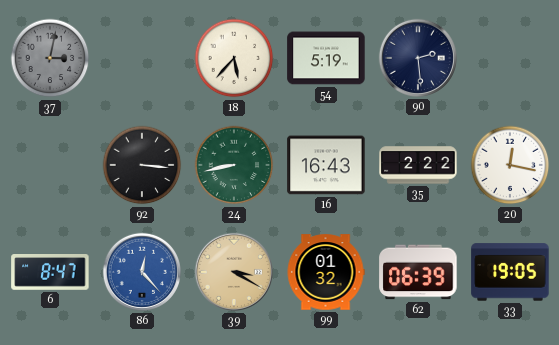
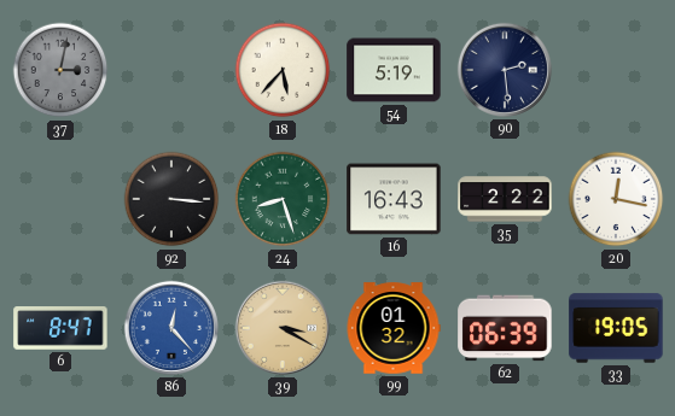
24: 8:43 -> 8:27 (283, 199)
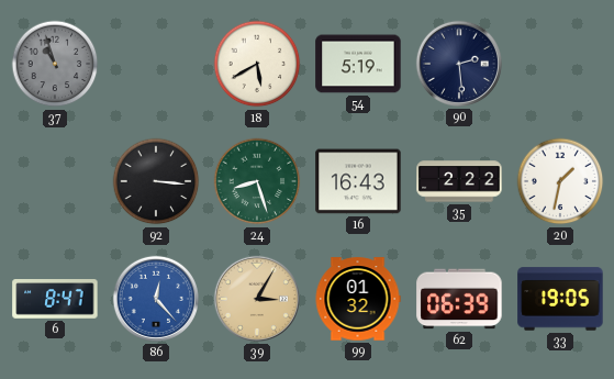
37: 3:02 -> 10:57 (55, 64)
18: 5:37 -> 5:40 (257, 64)
20: 12:17 -> 1:32 (560, 181)
39: 3:20 -> 3:05 (257, 299)
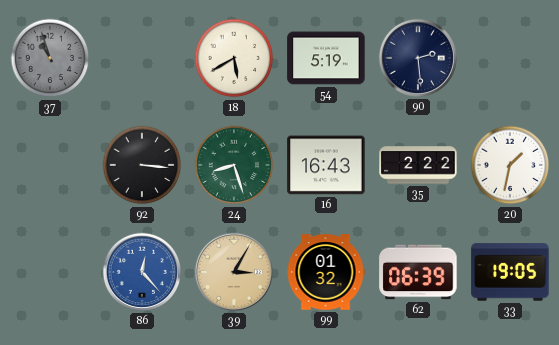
6: 8:47 -> none (55, 299)
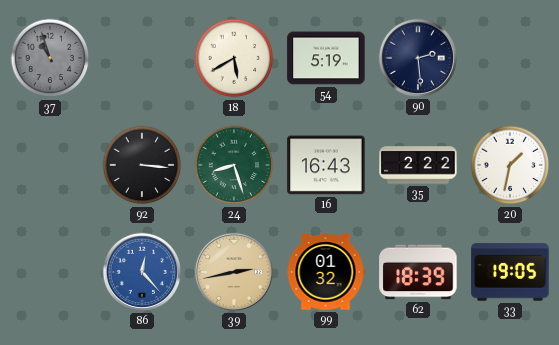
39: 3:05 -> 2:43 (234, 272)
62: 06:39 -> 18:39 (418, 272)
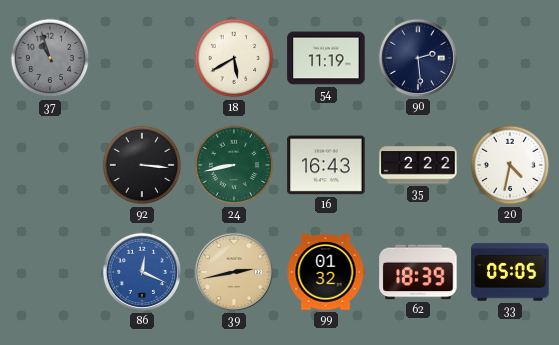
54: 5:19 -> 11:19 (326, 58)
24: 8:27 -> 8:43 (234, 165)
20: 1:32 -> 4:32 (510, 165)
86: 12:23 -> 12:19 (142, 272)
33: 19:05 -> 05:05 (510, 272)
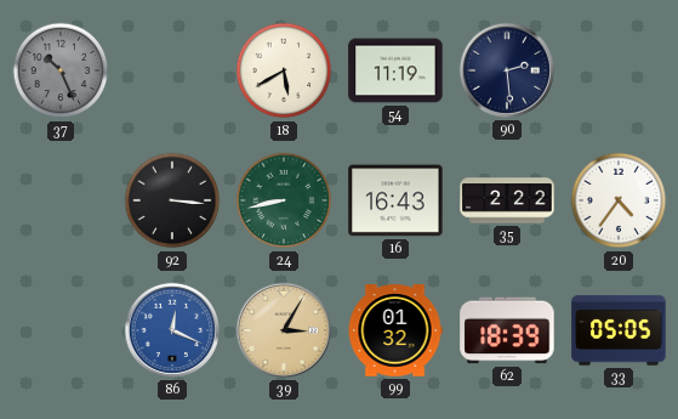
37: 10:57 -> 10:26 (61, 70)
20: 4:32 -> 4:36 (619, 200)
39: 2:43 -> 3:05 (284, 330)
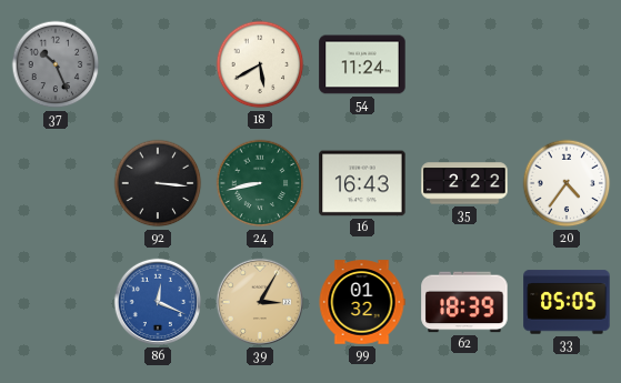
54: 11:19 -> 11:24 (362, 64)
90: 2:29 -> none (507, 70)
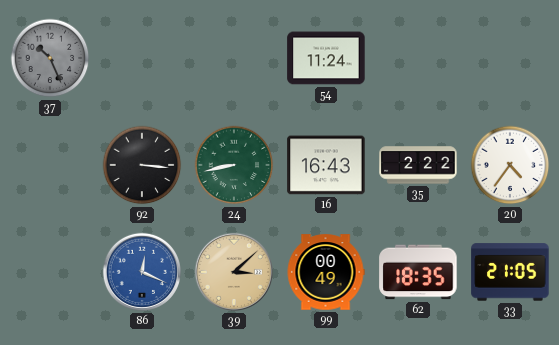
18: 5:40 -> none (260, 64)
39: 3:05 -> 3:08 (234, 272)
99: 01:32 -> 00:49 (326, 272)
62: 18:39 -> 18:35 (418, 272)
33: 05:05 -> 21:05 (510, 272)
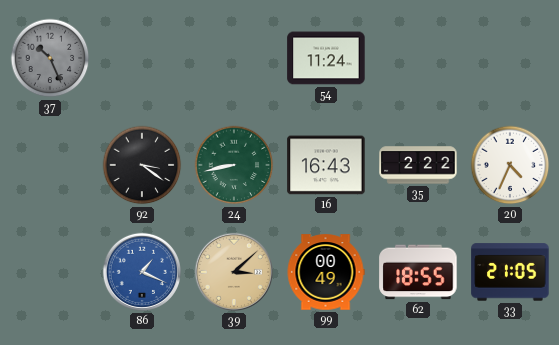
92: 3:16 -> 3:21 (142, 165)
20: 4:36 -> 4:34 (510, 165)
86: 12:19 -> 1:19 (142, 272)
62: 18:35 -> 18:55 (418, 272)
